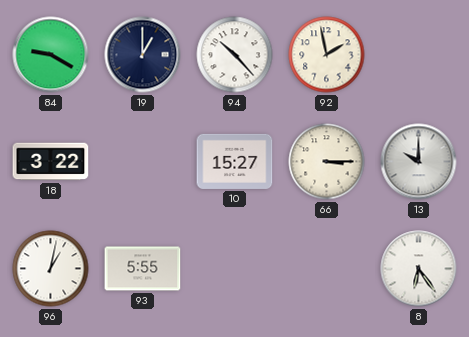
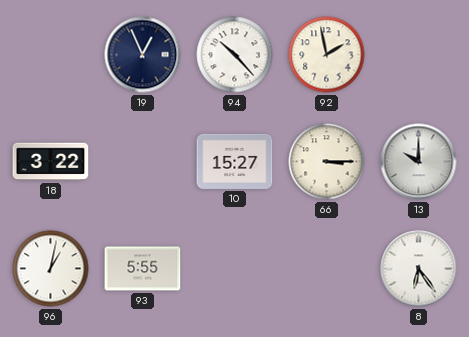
84: 9:20 -> none (51, 55)
19: 1:00 -> 12:56 (143, 55)
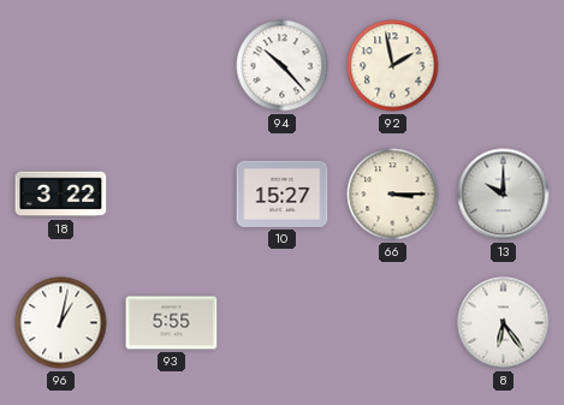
19: 12:56 -> none (143, 55)
